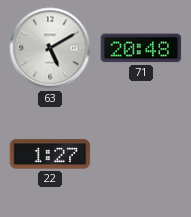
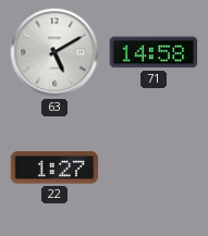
71: 20:48 -> 14:58 (154, 52)
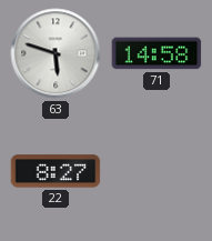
63: 5:10 -> 5:48 (55, 53)
22: 1:27 -> 8:27 (55, 171)
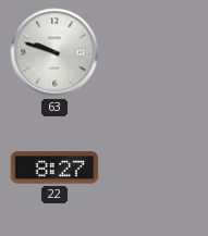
63: 5:48 -> 9:48 (54, 52)
71: 14:58 -> none (157, 53)
